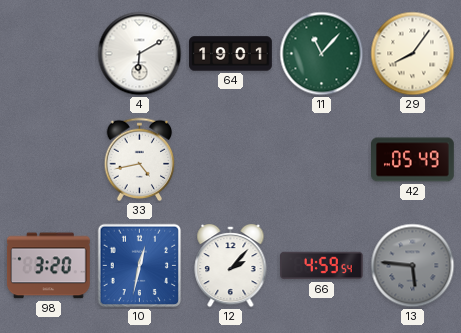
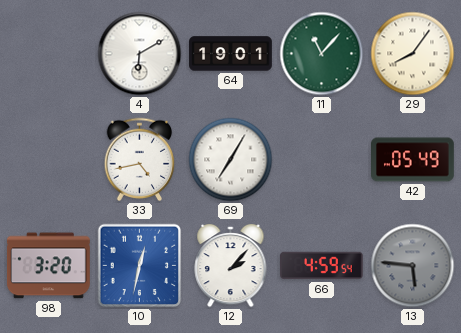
69: none -> 7:05 (231, 160)
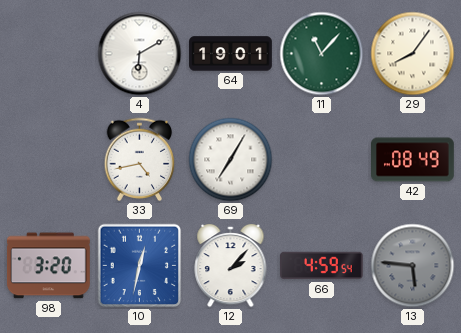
42: 05:49 -> 08:49 (413, 160)
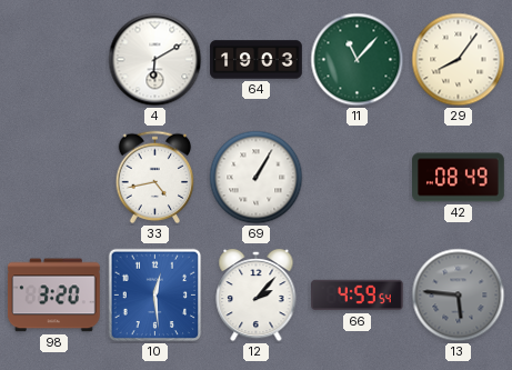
64: 19:01 -> 19:03 (257, 60)
69: 7:05 -> 1:05 (257, 178)
10: 12:32 -> 12:29 (155, 296)
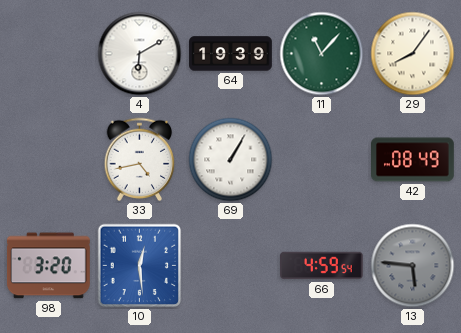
64: 19:03 -> 19:39 (231, 54)
12: 2:07 -> none (257, 296)
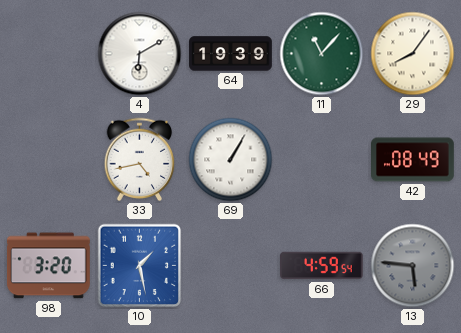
10: 12:29 -> 1:28 (140, 266)
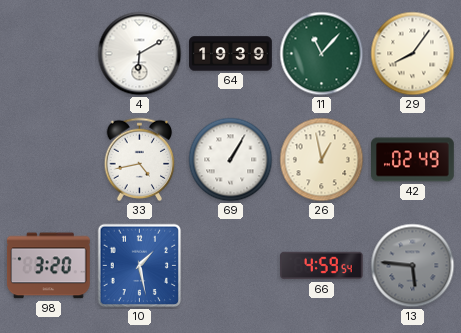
26: none -> 12:58 (322, 160)
42: 08:49 -> 02:49 (413, 160)
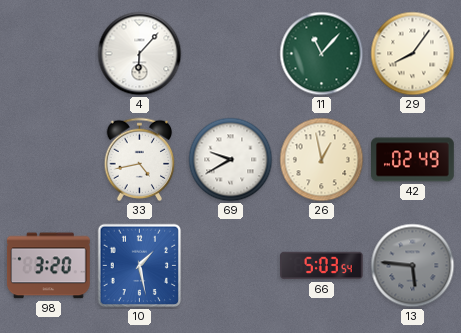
4: 6:10 -> 6:07 (140, 54)
64: 19:39 -> none (231, 54)
69: 1:05 -> 9:40 (231, 160)
66: 4:59 -> 5:03 (322, 266)
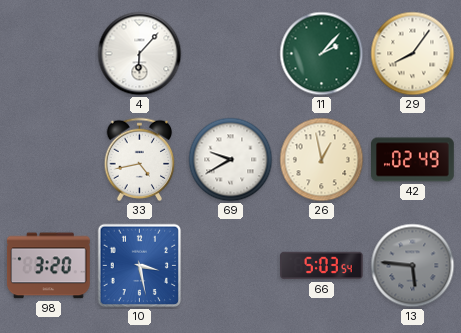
11: 11:07 -> 2:07 (322, 54)
10: 1:28 -> 3:28 (140, 266)
